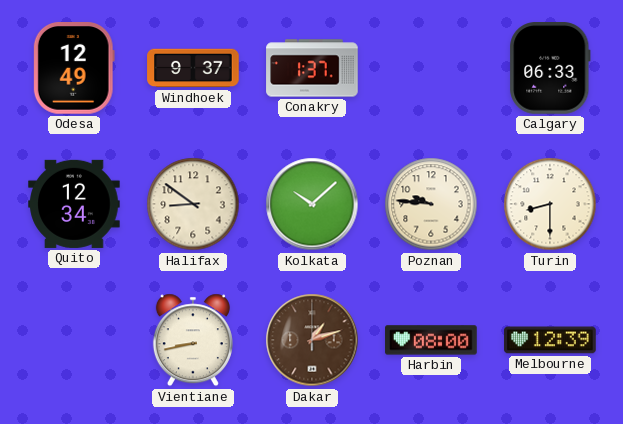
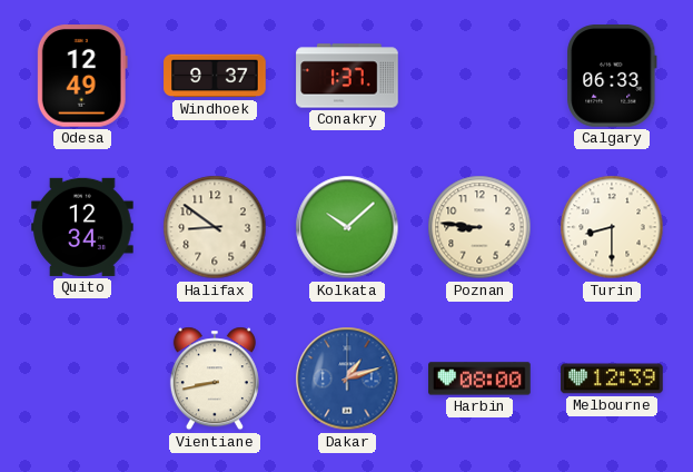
Poznan: 9:46 -> 8:46 (479, 227)
Dakar dial: brown -> blue (347, 378)
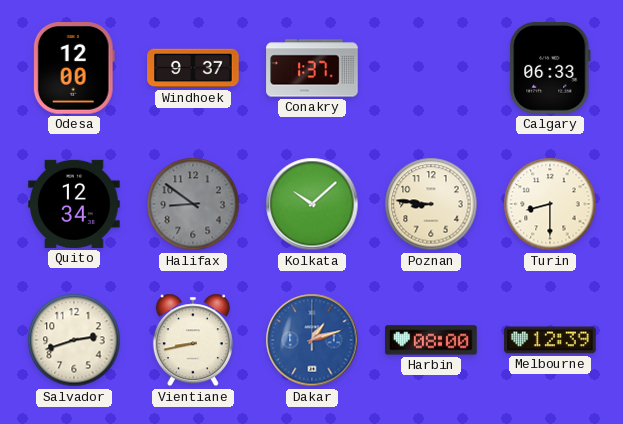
Odesa: 12:49 -> 12:00 (74, 68)
Halifax dial: cream -> grey (193, 204)
Salvador: none -> 2:42 (74, 340)
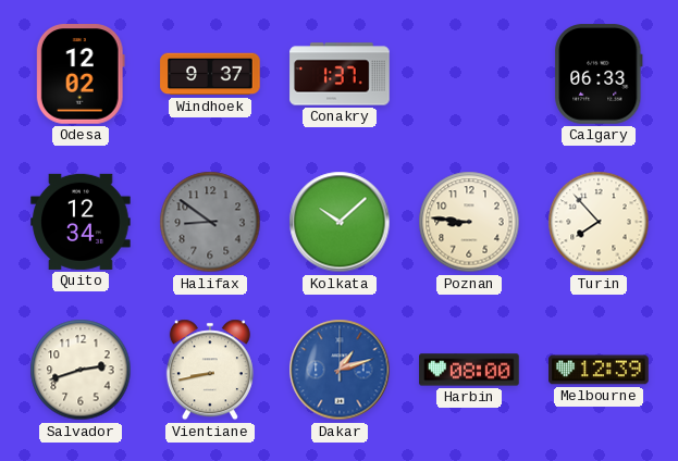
Odesa: 12:00 -> 12:02 (81, 74)
Turin: 8:30 -> 7:53 (599, 222)
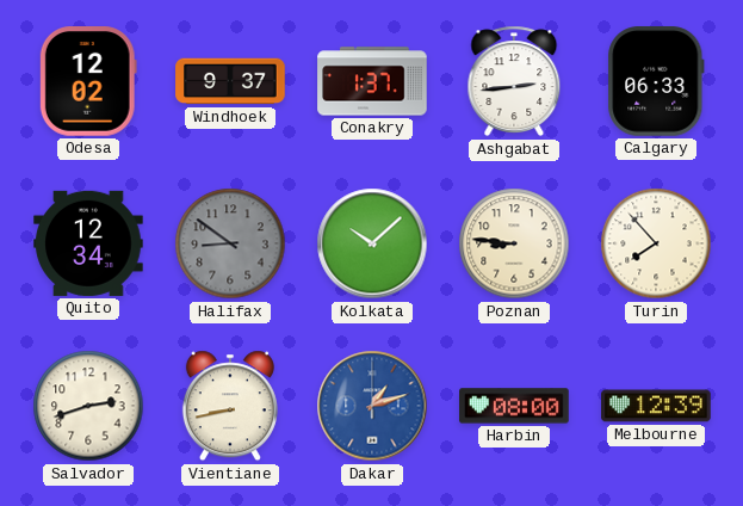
Ashgabat: none -> 2:44 (514, 81)
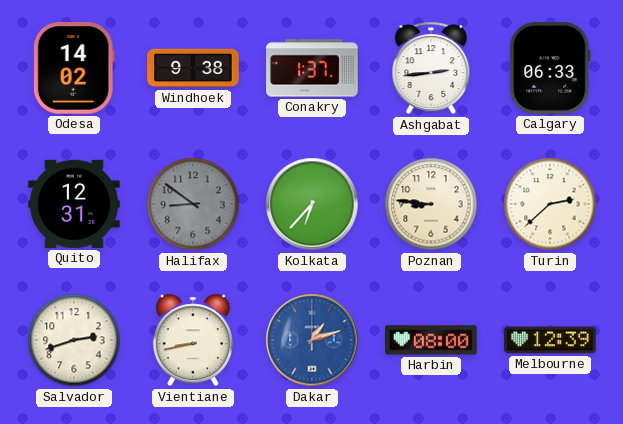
Odesa: 12:02 -> 14:02 (74, 68)
Windhoek: 9:37 -> 9:38 (193, 68)
Quito: 12:34 -> 12:31 (74, 204)
Kolkata: 10:08 -> 6:37 (312, 204)
Turin: 7:53 -> 2:38 (550, 204)
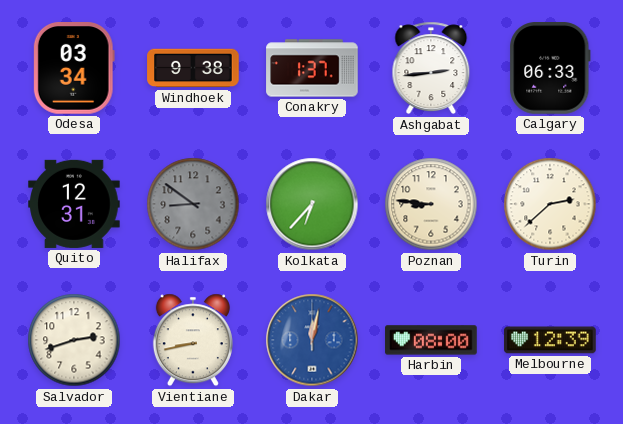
Odesa: 14:02 -> 03:34 (74, 68)
Dakar: 1:12 -> 12:02 (312, 340)
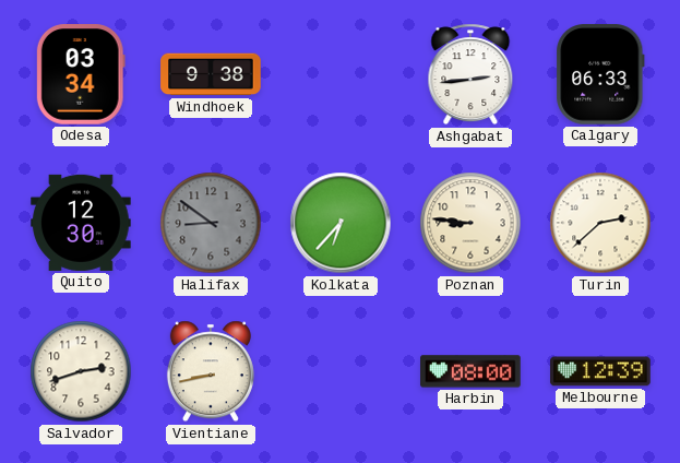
Conakry: 1:37 -> none (312, 68)
Quito: 12:31 -> 12:30 (81, 223)
Dakar: 12:02 -> none (312, 340)
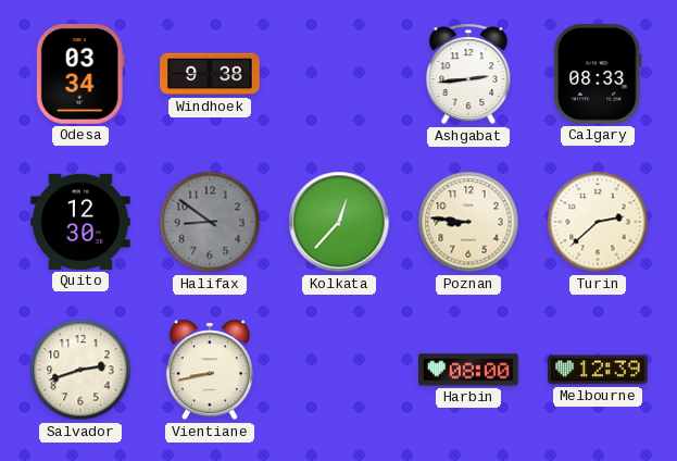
Calgary: 06:33 -> 08:33 (598, 74)
Kolkata: 6:37 -> 12:37 (339, 222)
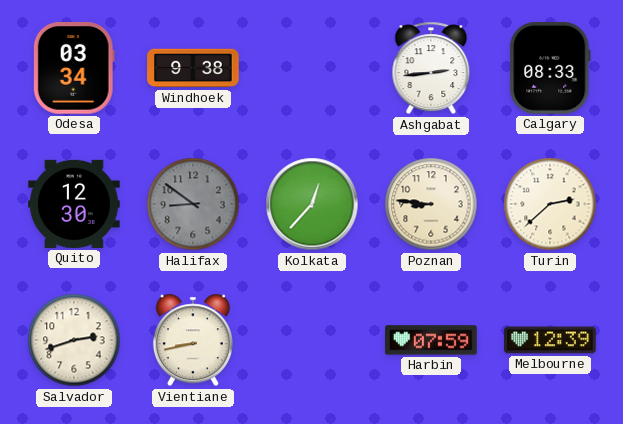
Harbin: 08:00 -> 07:59 (431, 340)
